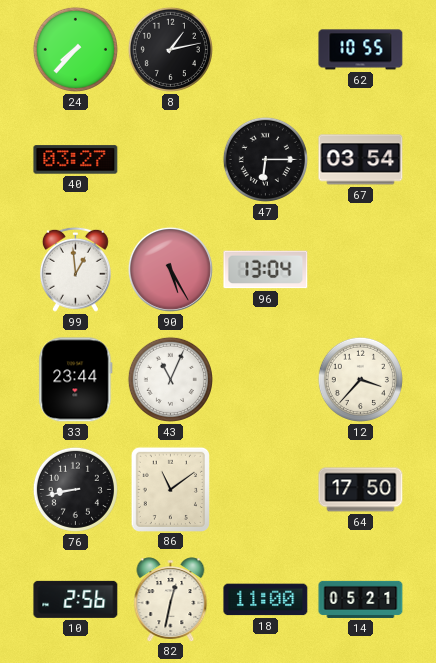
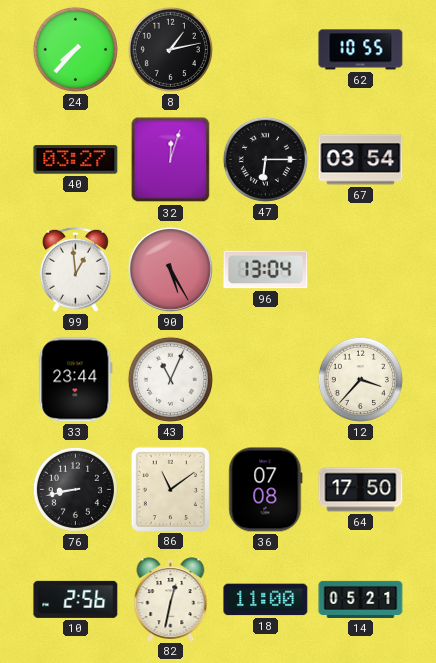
32: none -> 12:03 (171, 160)
36: none -> 07:08 (266, 490)
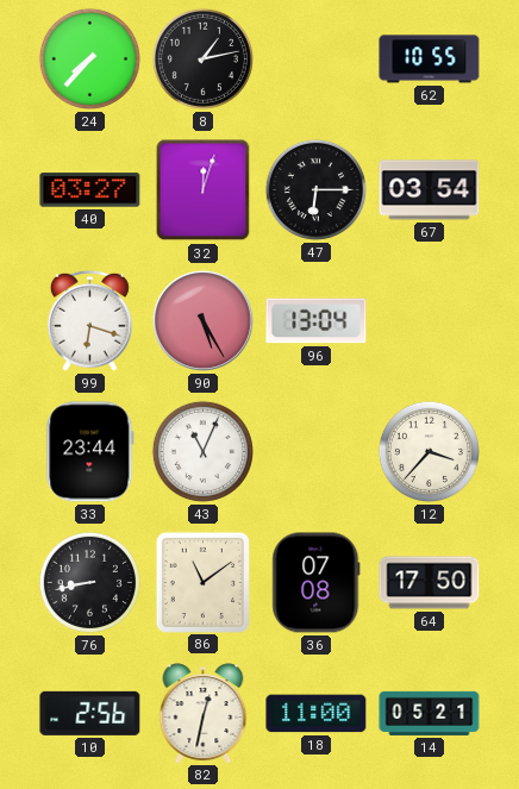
99: 12:59 -> 6:18 (89, 320)
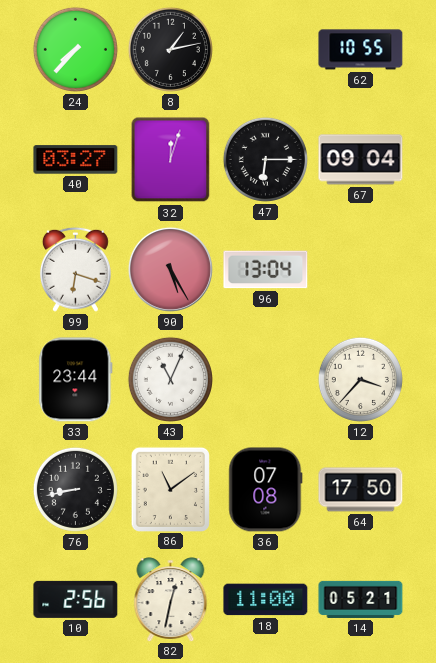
67: 03:54 -> 09:04 (361, 160)
